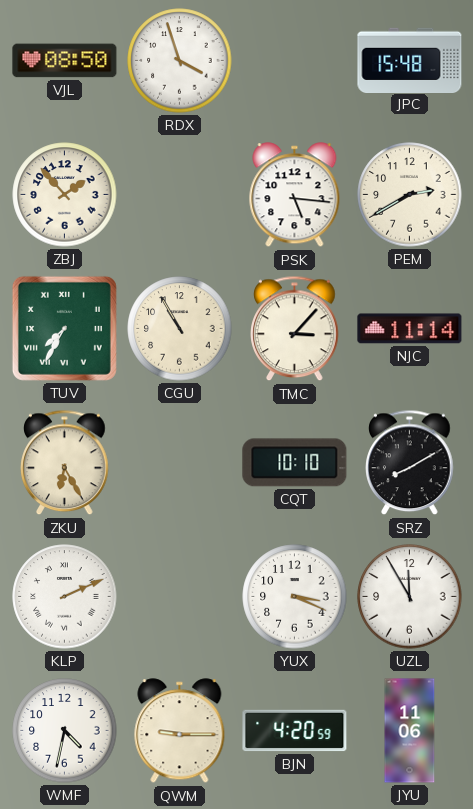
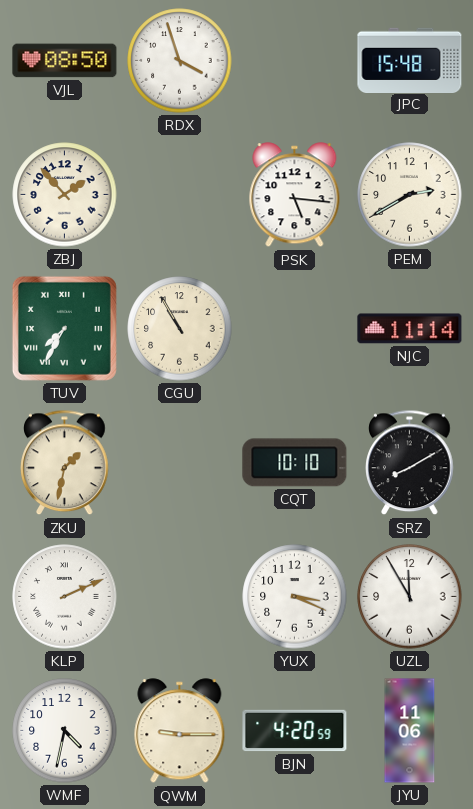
TMC: 3:07 -> none (295, 329)
ZKU: 6:25 -> 1:32 (65, 463)
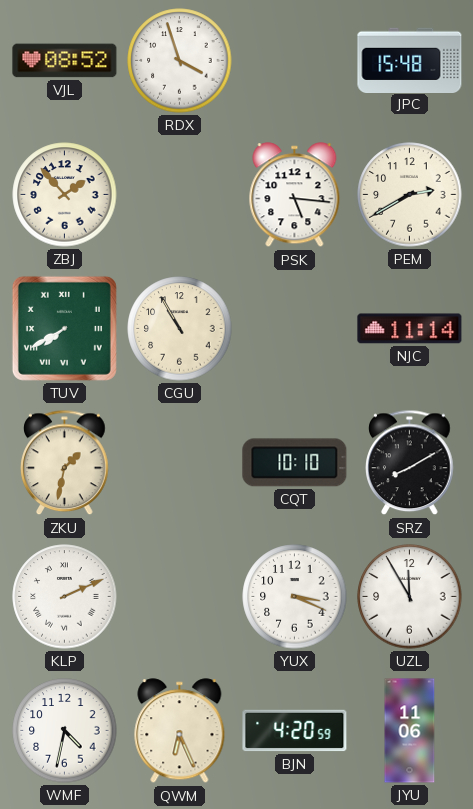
VJL: 08:50 -> 08:52 (65, 61)
TUV: 7:35 -> 7:40 (64, 328)
QWM: 9:15 -> 6:26 (180, 731)
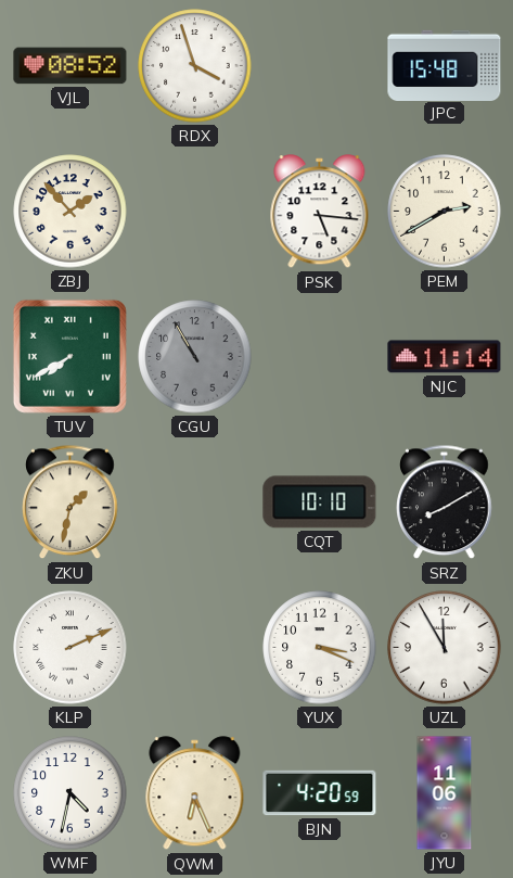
CGU dial: cream -> grey (195, 357)
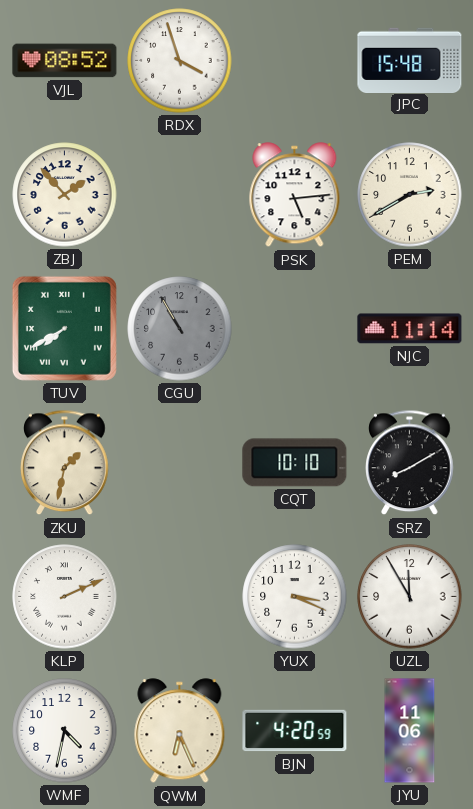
PSK: 5:16 -> 5:14 (295, 195)
